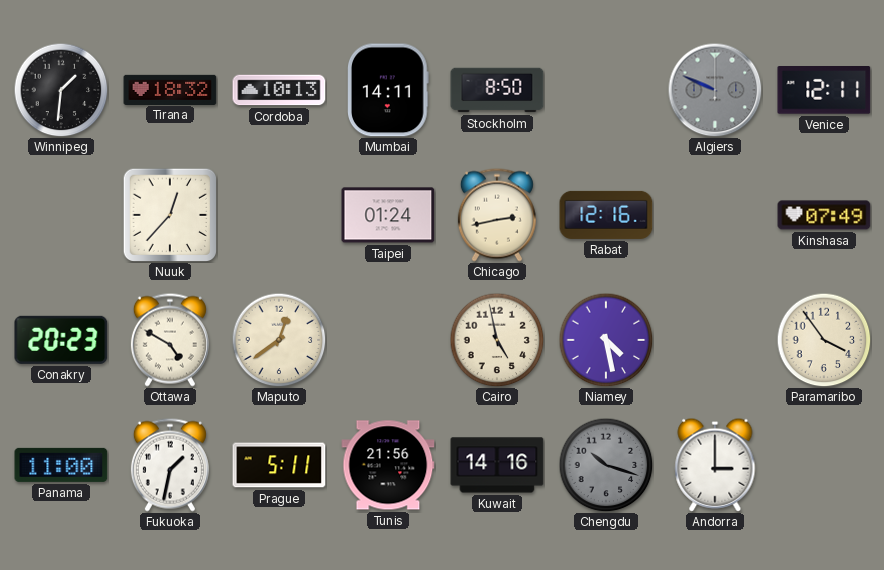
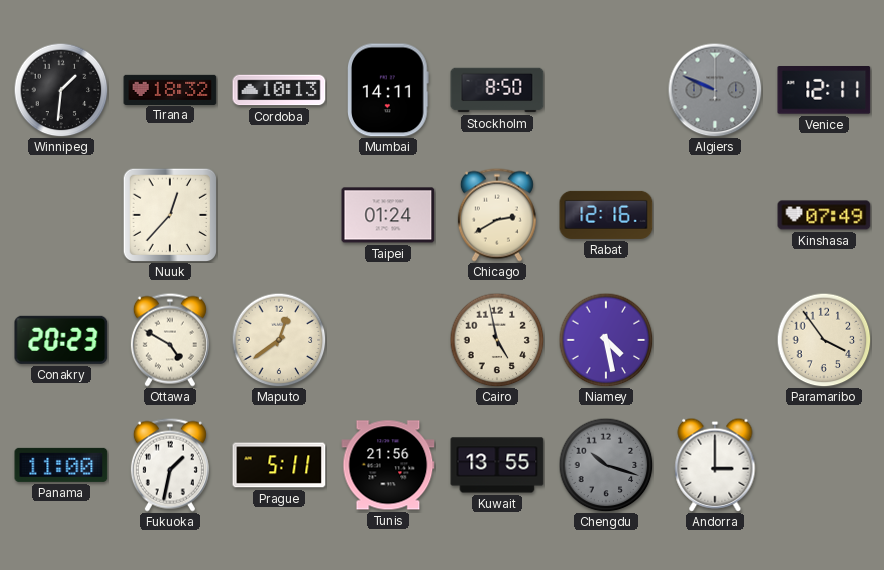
Chicago: 2:43 -> 2:40 (497, 215)
Kuwait: 14:16 -> 13:55 (497, 465)
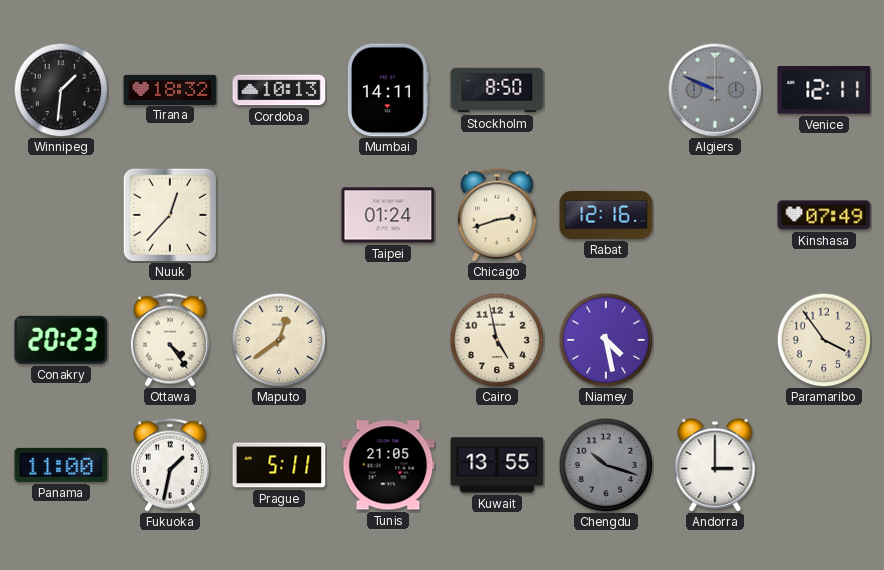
Chicago: 2:40 -> 2:42 (497, 215)
Ottawa: 4:50 -> 4:24 (170, 340)
Tunis: 21:56 -> 21:05 (388, 465)
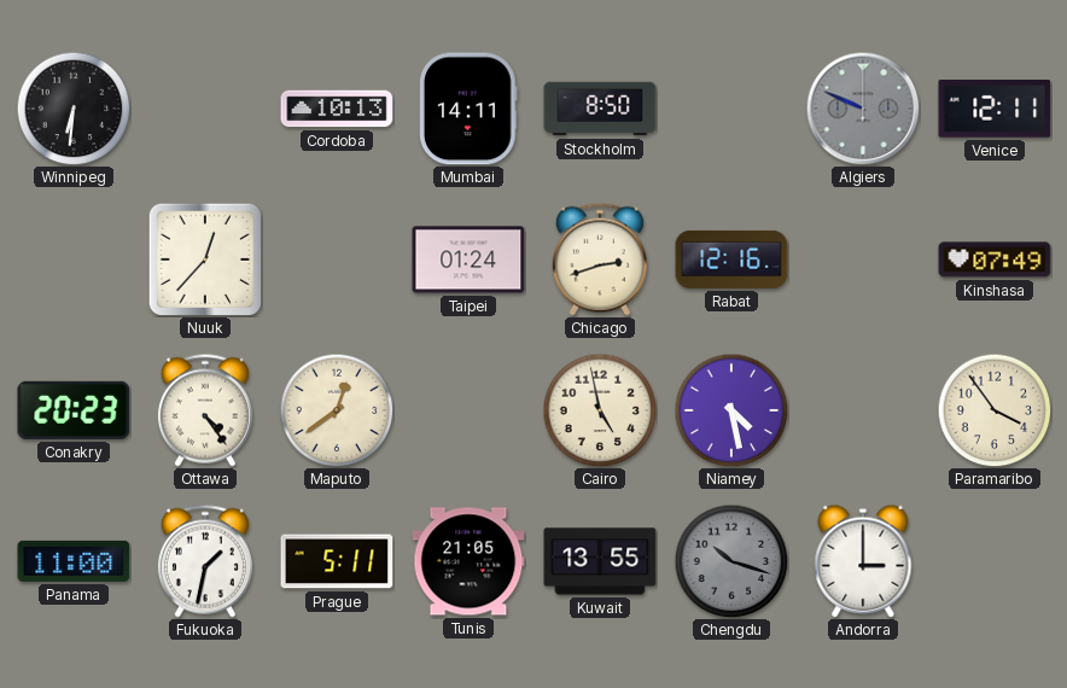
Winnipeg: 1:31 -> 6:31 (74, 109)
Tirana: 18:32 -> none (170, 89)
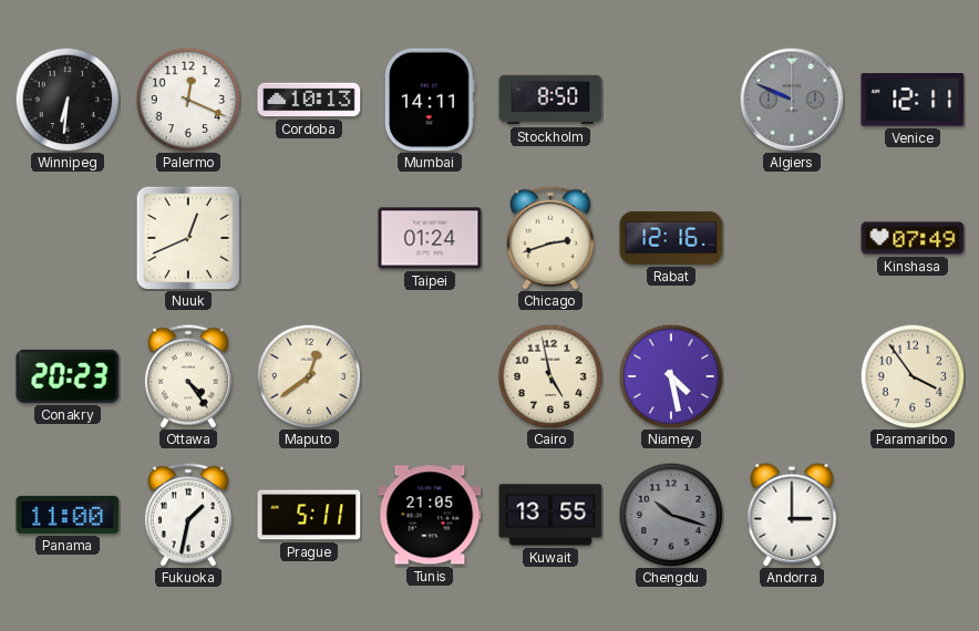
Palermo: none -> 12:19 (188, 100)
Nuuk: 12:37 -> 12:41 (187, 237)
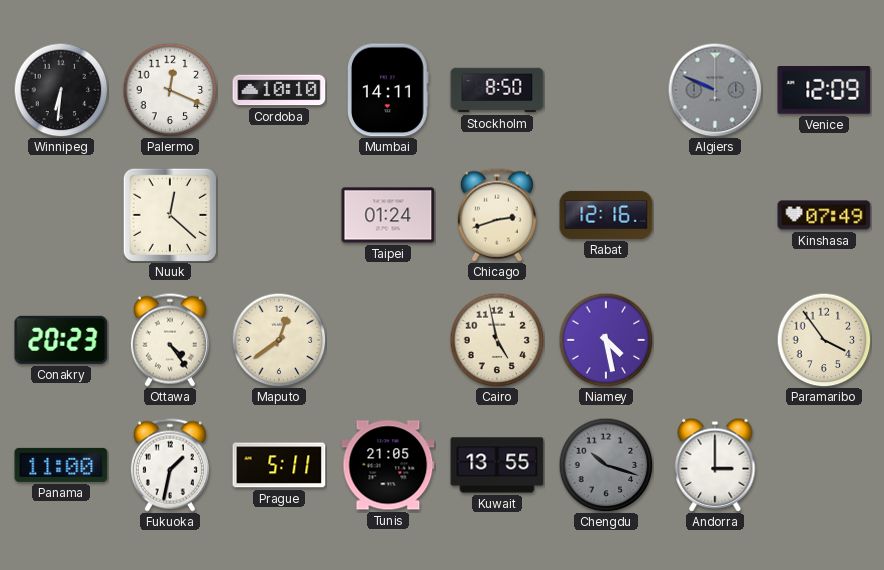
Cordoba: 10:13 -> 10:10 (279, 90)
Venice: 12:11 -> 12:09 (824, 91)
Nuuk: 12:41 -> 12:22 (169, 214)
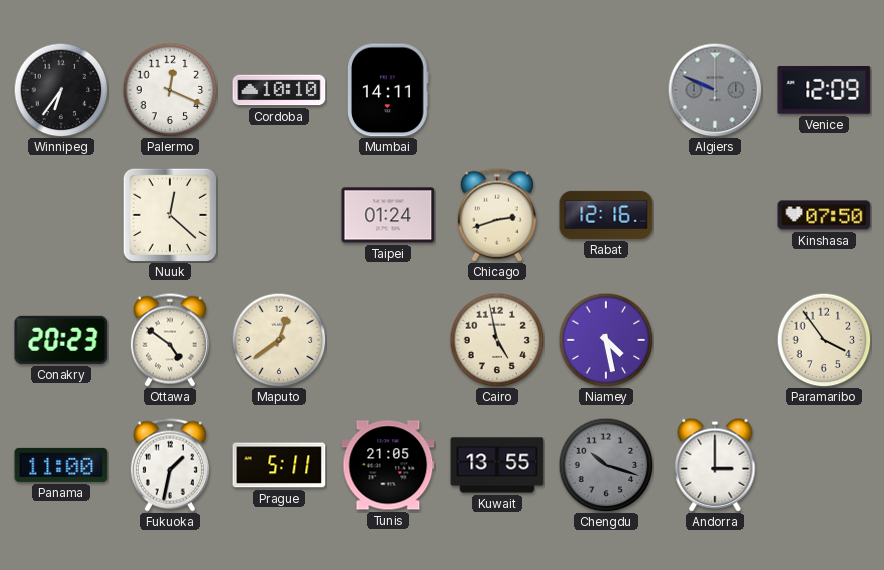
Winnipeg: 6:31 -> 6:36 (61, 90)
Stockholm: 8:50 -> none (497, 90)
Kinshasa: 07:49 -> 07:50 (824, 215)
Ottawa: 4:24 -> 4:51 (170, 340)
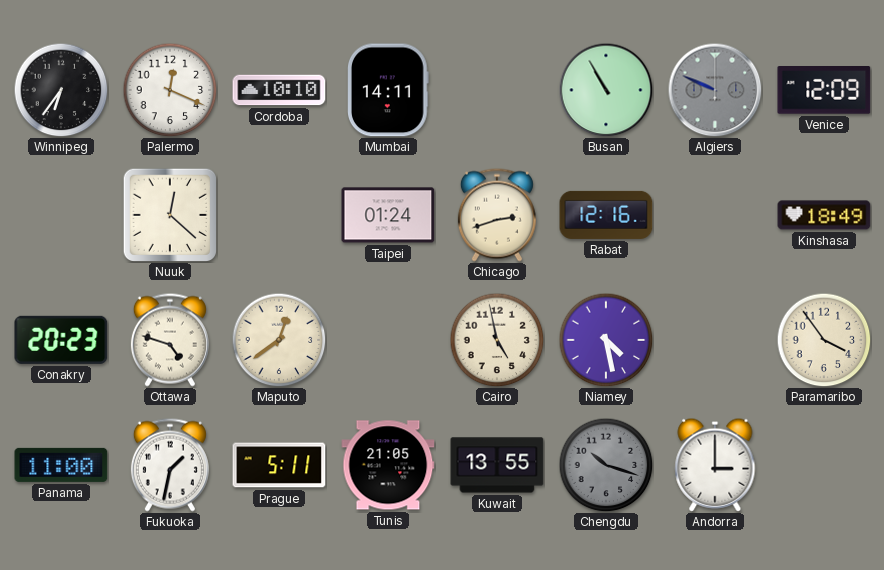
Busan: none -> 10:55 (606, 90)
Kinshasa: 07:50 -> 18:49 (824, 215)
Ottawa: 4:51 -> 4:48 (170, 340)
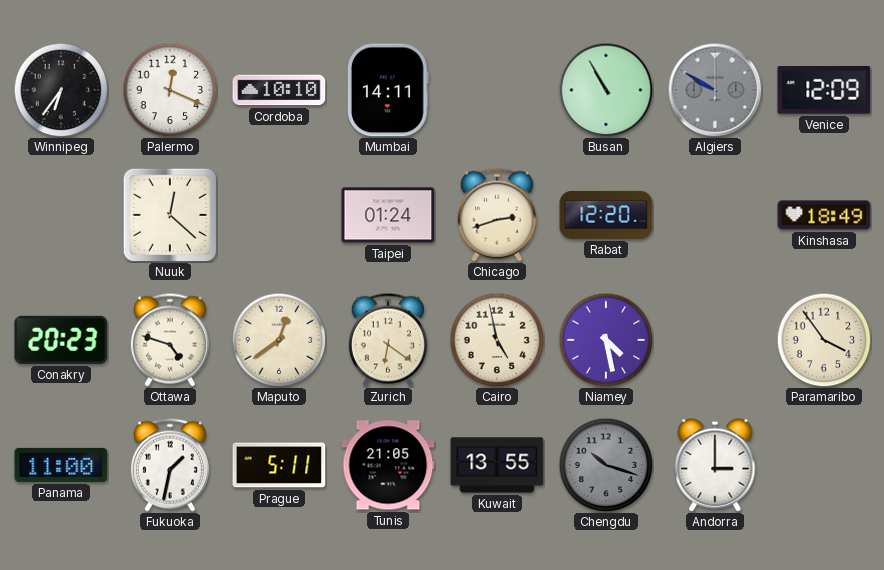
Algiers: 9:49 -> 9:50 (715, 90)
Rabat: 12:16 -> 12:20 (606, 215)
Zurich: none -> 6:21 (388, 340)
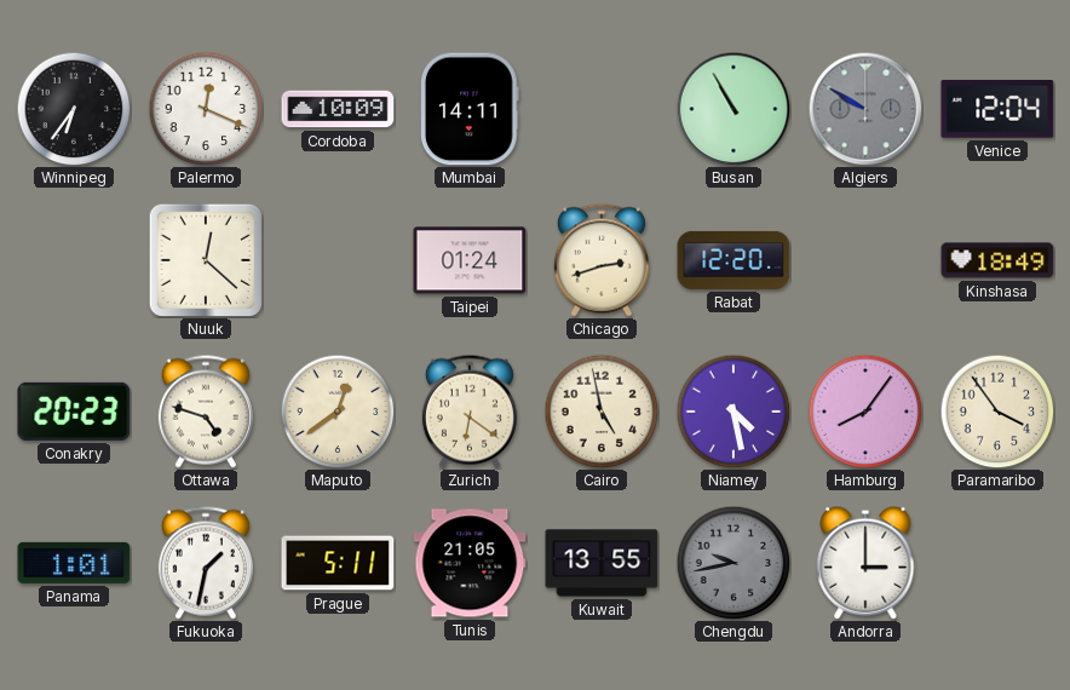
Cordoba: 10:10 -> 10:09 (338, 109)
Venice: 12:09 -> 12:04 (997, 110)
Hamburg: none -> 8:06 (865, 412)
Panama: 11:00 -> 1:01 (74, 563)
Chengdu: 10:18 -> 9:43 (734, 563)
